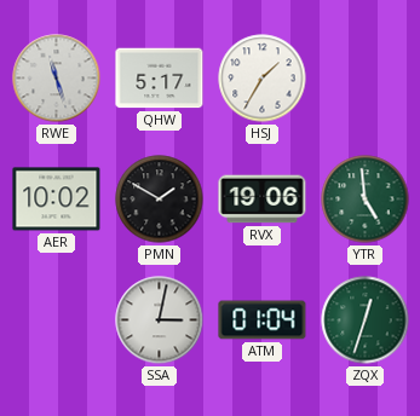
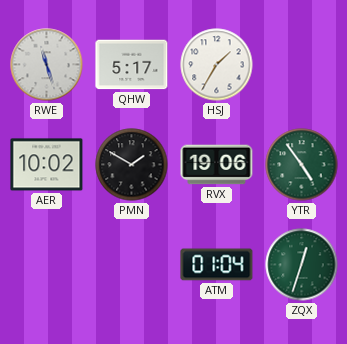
YTR: 4:59 -> 4:54 (302, 165)
SSA: 3:02 -> none (160, 320)
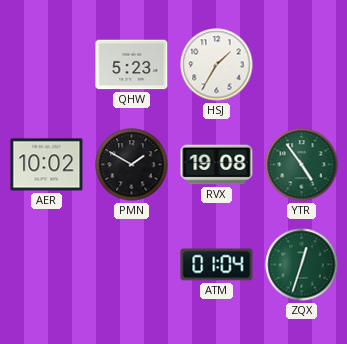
RWE: 11:27 -> none (47, 65)
QHW: 5:17 -> 5:23 (132, 65)
RVX: 19:06 -> 19:08 (217, 165)
